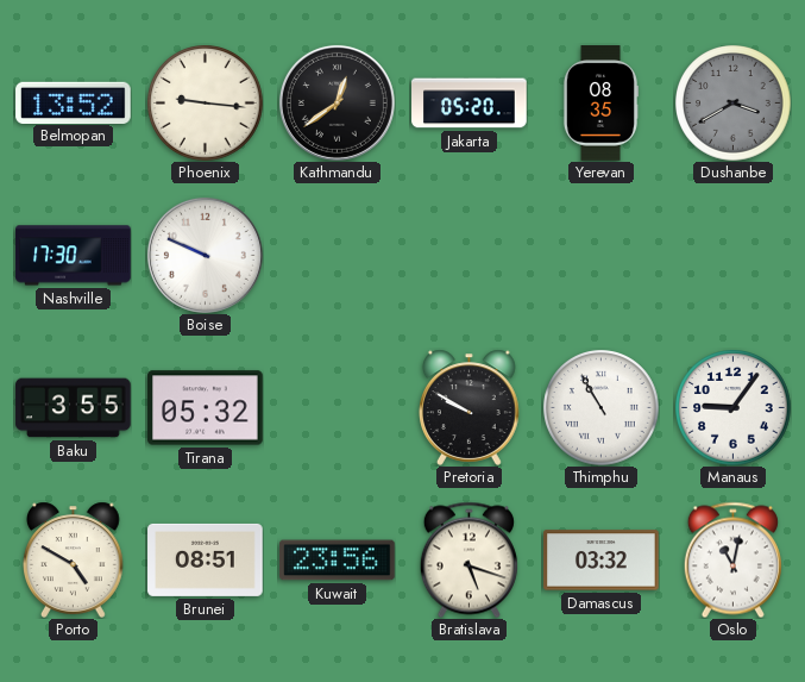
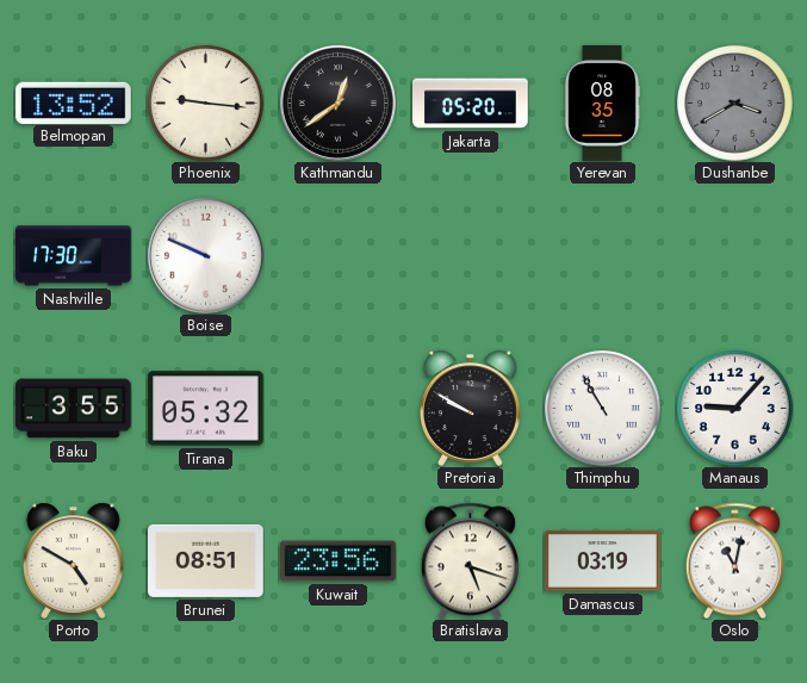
Manaus: 9:06 -> 9:07 (735, 409)
Damascus: 03:32 -> 03:19 (603, 561)
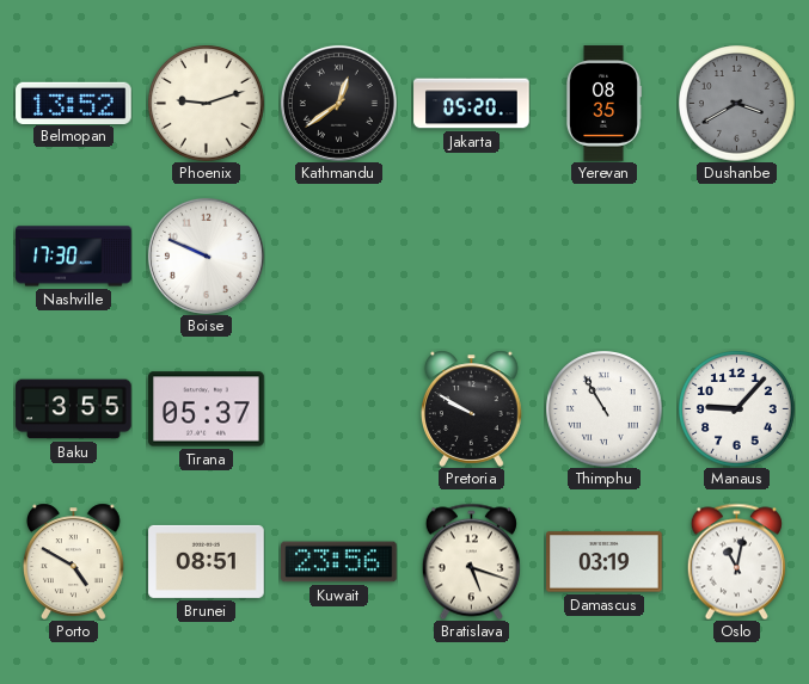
Phoenix: 9:16 -> 9:12 (207, 104)
Tirana: 05:32 -> 05:37 (207, 409)
